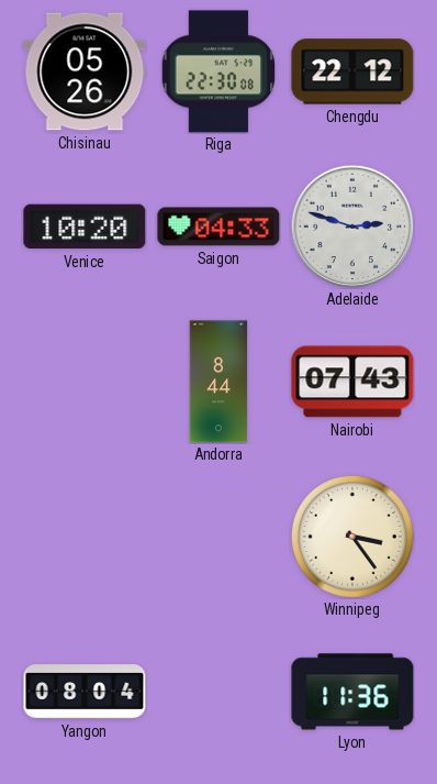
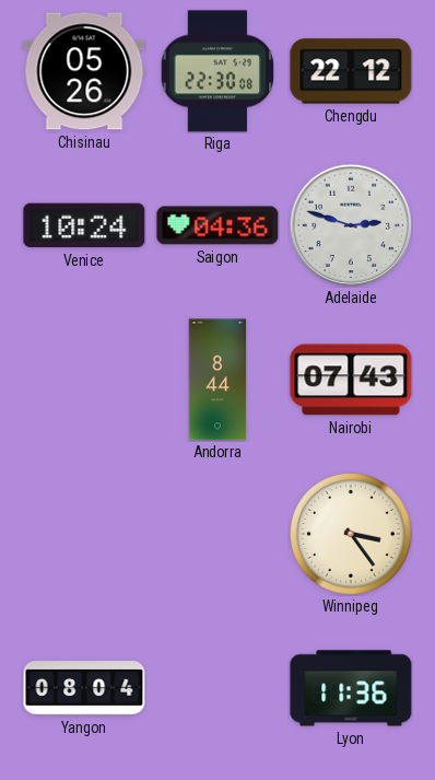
Venice: 10:20 -> 10:24 (84, 225)
Saigon: 04:33 -> 04:36 (217, 225)
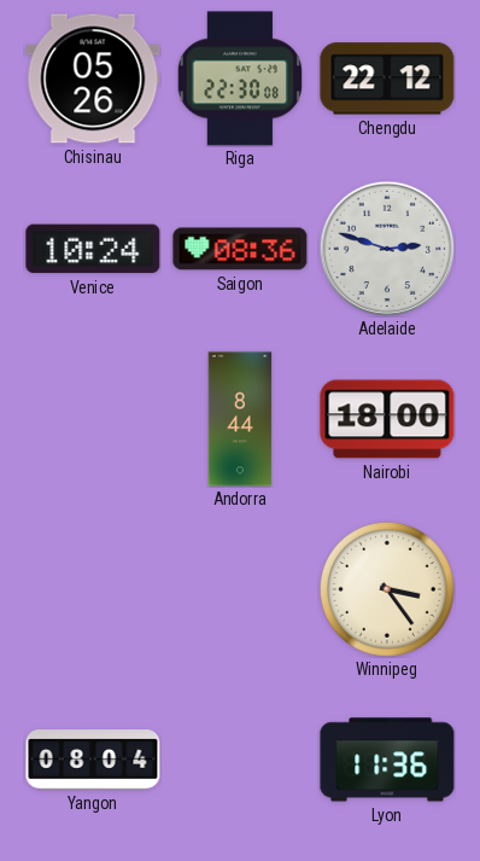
Saigon: 04:36 -> 08:36 (240, 249)
Nairobi: 07:43 -> 18:00 (387, 419)
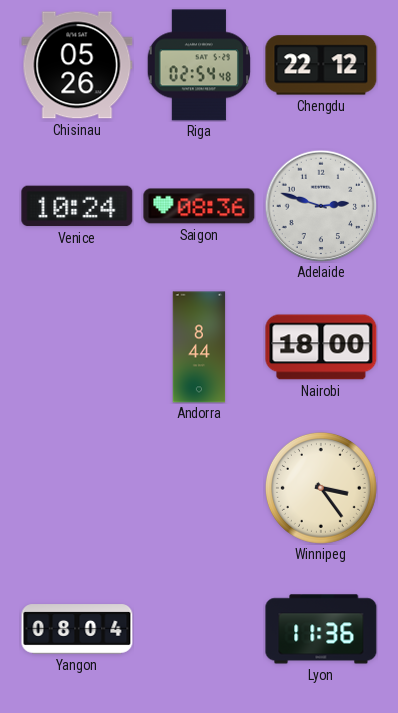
Riga: 22:30 -> 02:54 (199, 65)
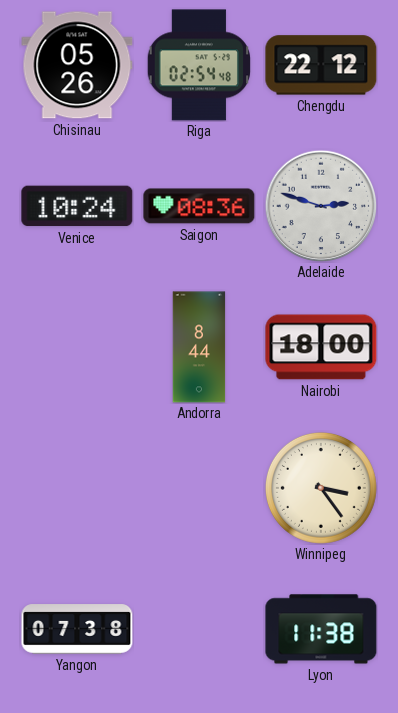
Yangon: 08:04 -> 07:38 (77, 629)
Lyon: 11:36 -> 11:38 (321, 629)
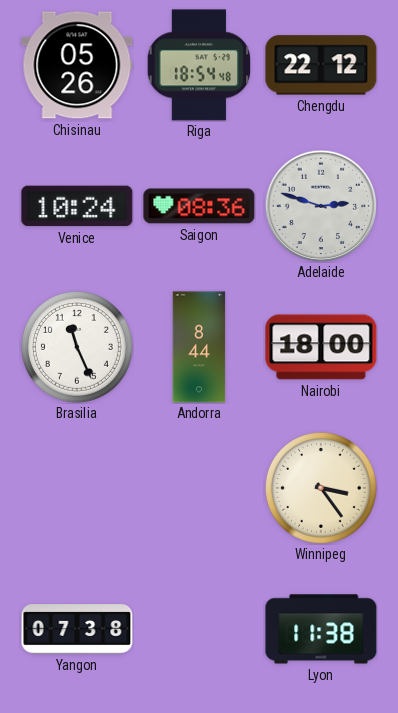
Riga: 02:54 -> 18:54 (199, 65)
Brasilia: none -> 11:26 (77, 347)
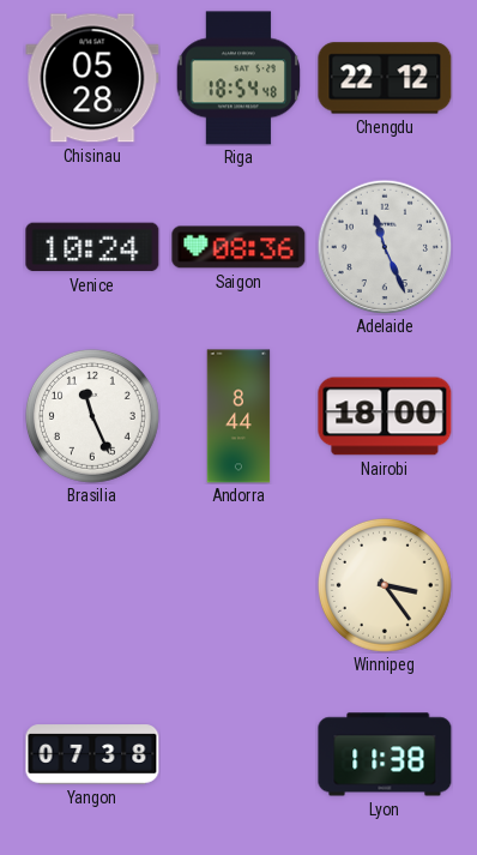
Chisinau: 05:26 -> 05:28 (92, 78)
Adelaide: 2:48 -> 11:26 (385, 247)
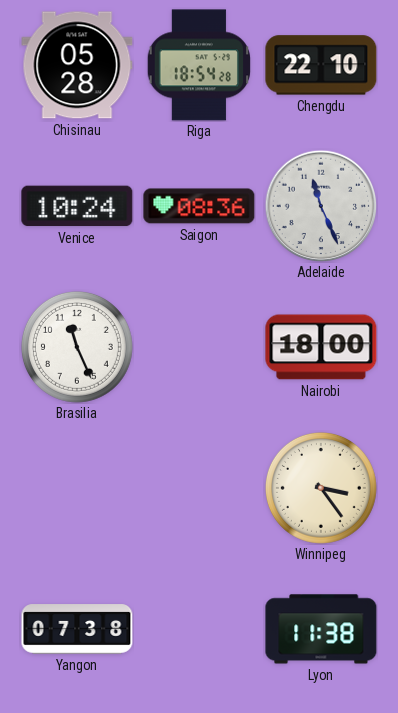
Riga: 18:54:48 -> 18:54:28 (199, 65)
Chengdu: 22:12 -> 22:10 (321, 65)
Andorra: 8:44 -> none (238, 416)
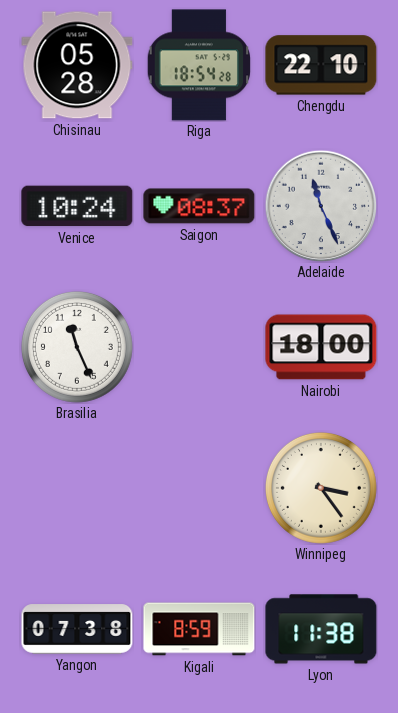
Saigon: 08:36 -> 08:37 (199, 206)
Kigali: none -> 8:59 (199, 629)
